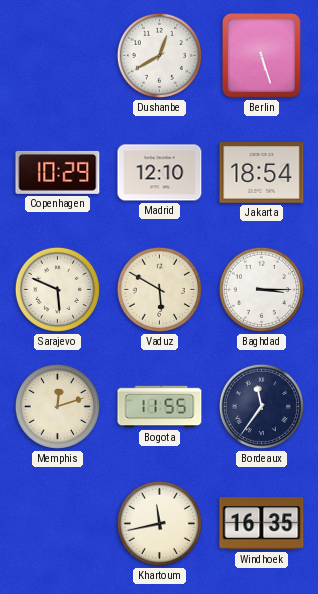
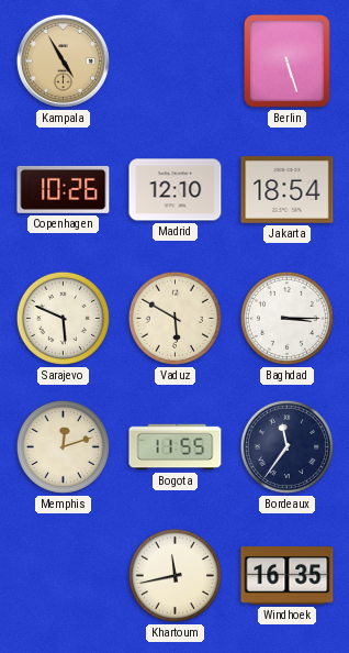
Kampala: none -> 4:55 (63, 60)
Dushanbe: 12:40 -> none (159, 55)
Copenhagen: 10:29 -> 10:26 (64, 189)
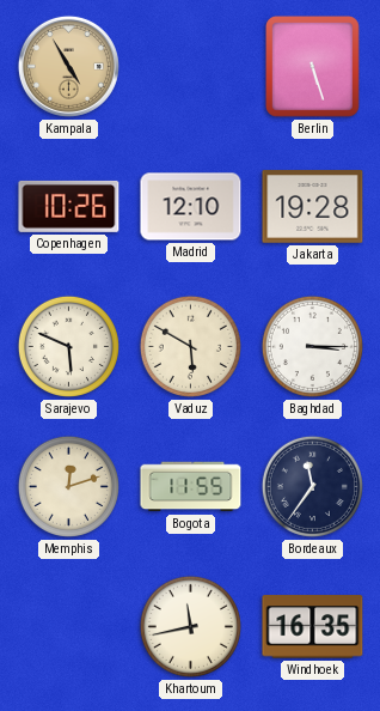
Jakarta: 18:54 -> 19:28 (313, 207)
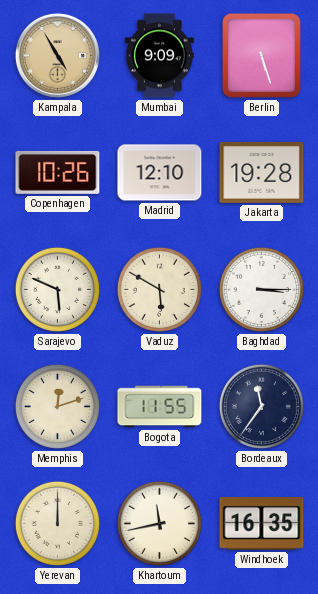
Mumbai: none -> 9:09 (159, 56)
Yerevan: none -> 12:00 (57, 523)
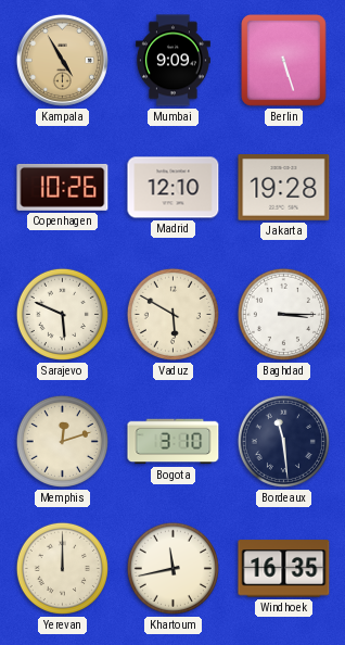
Bogota: 11:55 -> 3:10 (174, 442)
Bordeaux: 11:36 -> 11:29 (283, 441)
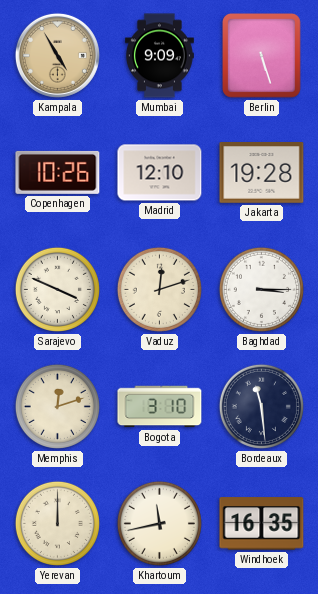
Sarajevo: 5:49 -> 3:49 (57, 289)
Vaduz: 5:50 -> 12:12 (159, 289)
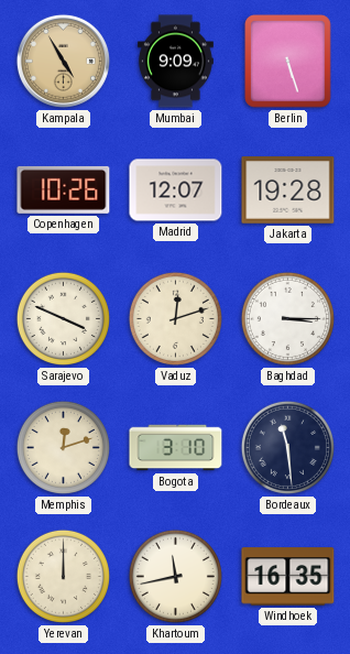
Madrid: 12:10 -> 12:07 (176, 190)
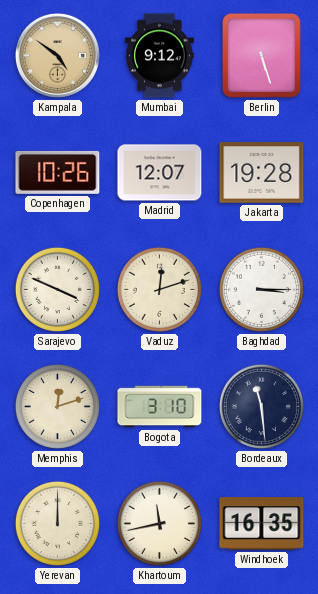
Kampala: 4:55 -> 4:51 (57, 55)
Mumbai: 9:09 -> 9:12 (159, 56)
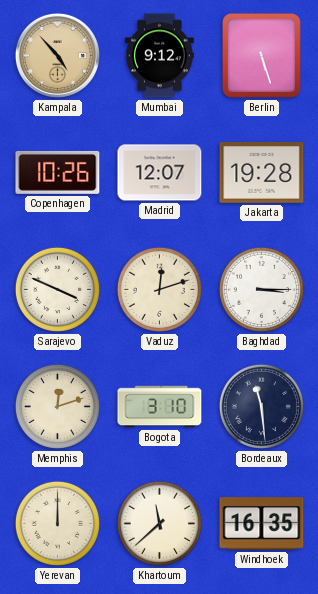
Kampala: 4:51 -> 4:53 (57, 55)
Khartoum: 11:43 -> 11:38 (159, 523)
